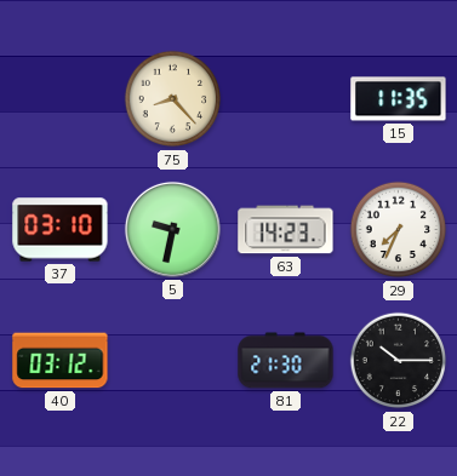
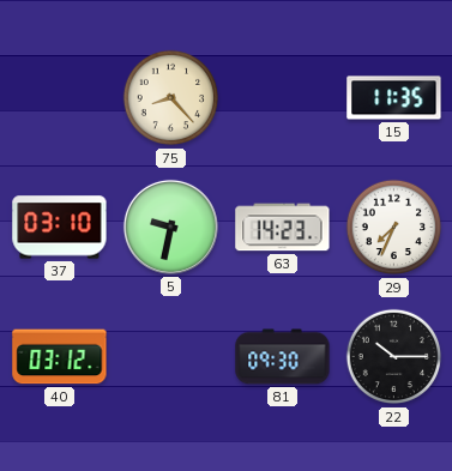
81: 21:30 -> 09:30 (283, 357)
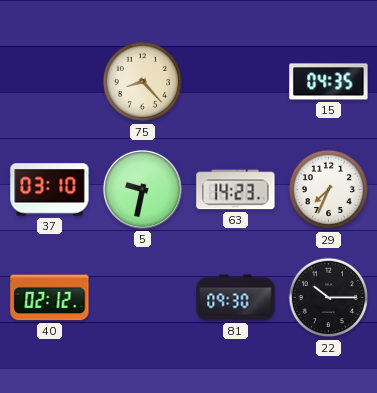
15: 11:35 -> 04:35 (329, 82)
40: 03:12 -> 02:12 (50, 298)
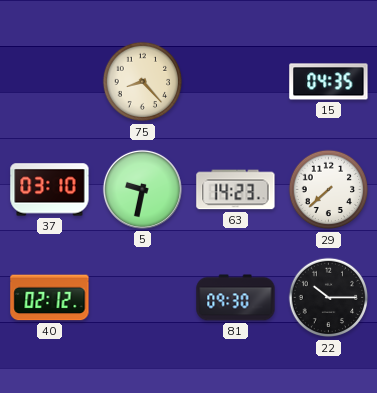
29: 7:34 -> 7:38 (329, 190)
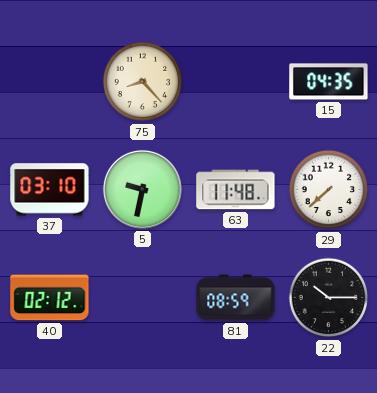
63: 14:23 -> 11:48 (236, 190)
81: 09:30 -> 08:59 (236, 298)
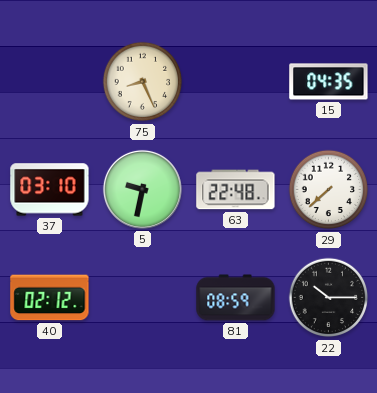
75: 8:23 -> 8:26 (143, 82)
63: 11:48 -> 22:48 (236, 190)
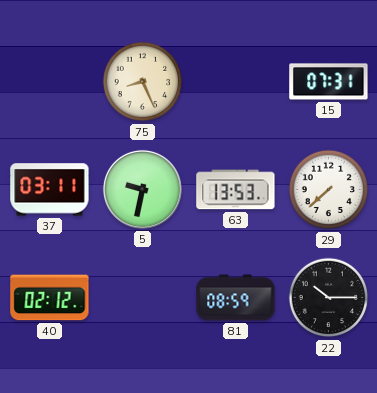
15: 04:35 -> 07:31 (329, 82)
37: 03:10 -> 03:11 (50, 190)
63: 22:48 -> 13:53 (236, 190)
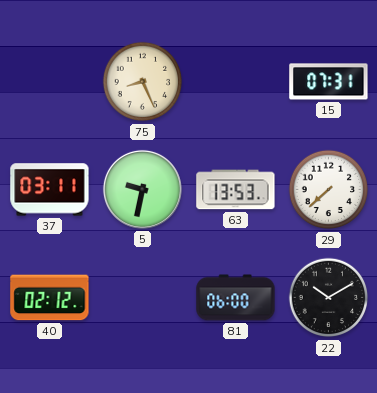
81: 08:59 -> 06:00 (236, 298)
22: 10:15 -> 10:10 (329, 298)
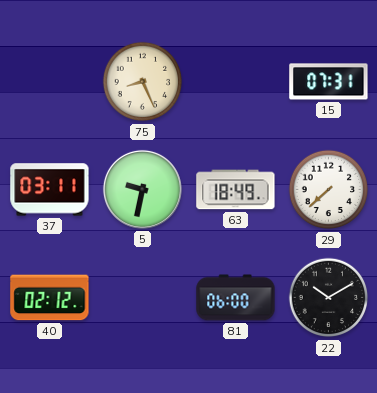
63: 13:53 -> 18:49 (236, 190)
